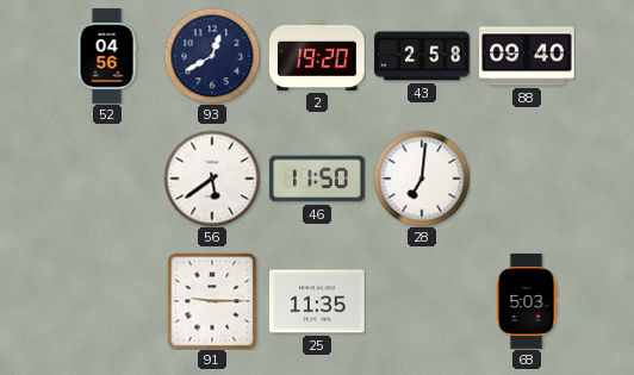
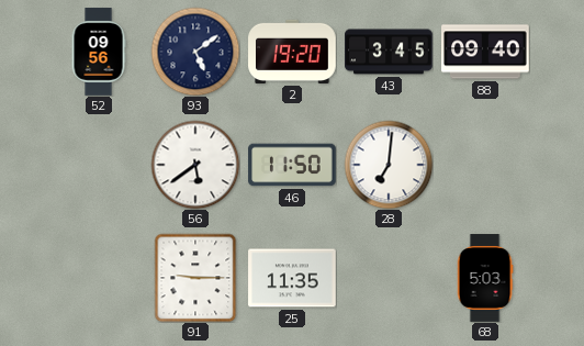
52: 04:56 -> 09:56 (99, 52)
93: 12:40 -> 5:09 (195, 52)
43: 2:58 -> 3:45 (389, 52)
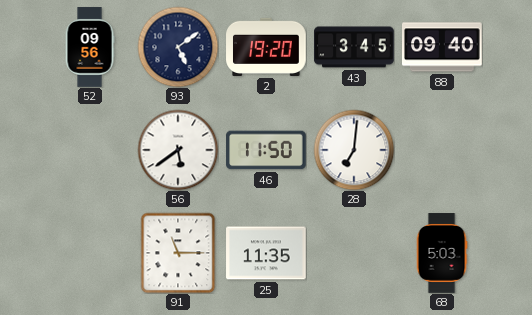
91: 9:15 -> 11:15 (178, 253)
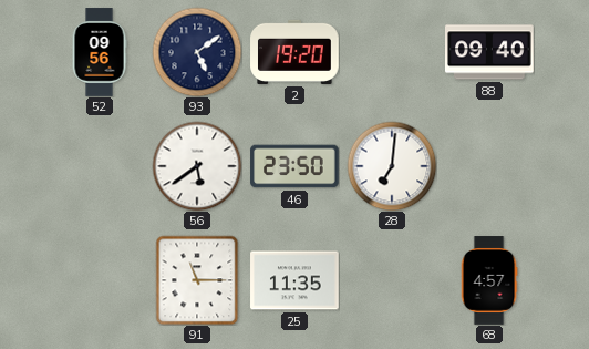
43: 3:45 -> none (354, 47)
46: 11:50 -> 23:50 (294, 166)
68: 5:03 -> 4:57 (489, 280)
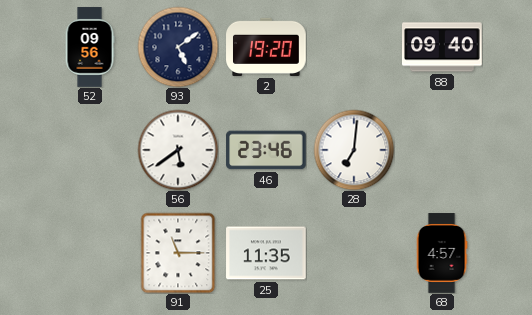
46: 23:50 -> 23:46 (266, 150)
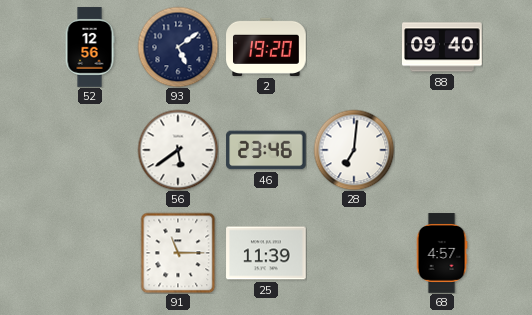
52: 09:56 -> 12:56 (90, 47)
25: 11:35 -> 11:39 (266, 253)
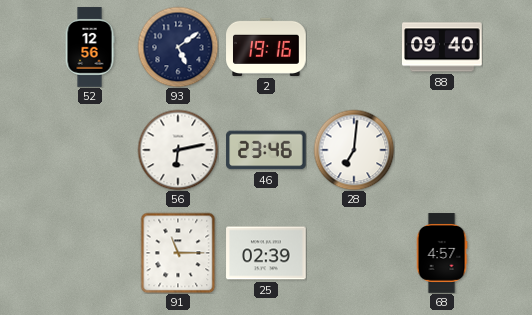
2: 19:20 -> 19:16 (266, 47)
56: 5:39 -> 6:13 (178, 150)
25: 11:39 -> 02:39 (266, 253)
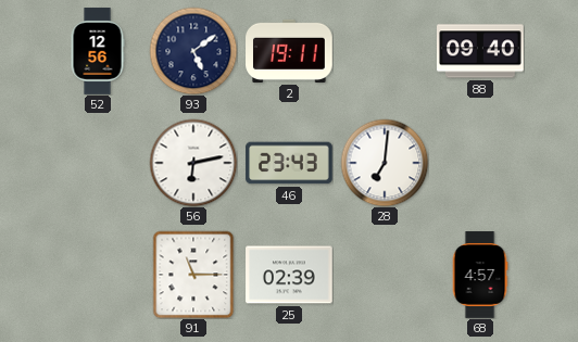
2: 19:16 -> 19:11 (289, 51)
46: 23:46 -> 23:43 (289, 163)
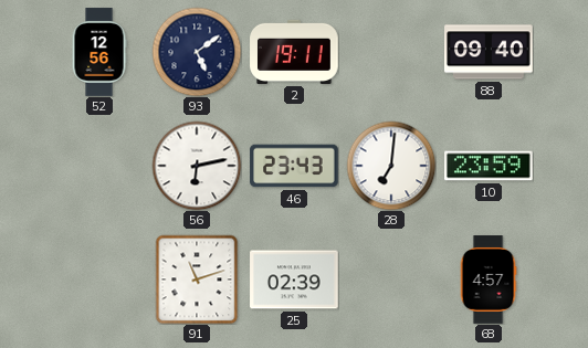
10: none -> 23:59 (490, 166)
91: 11:15 -> 11:12 (197, 280)
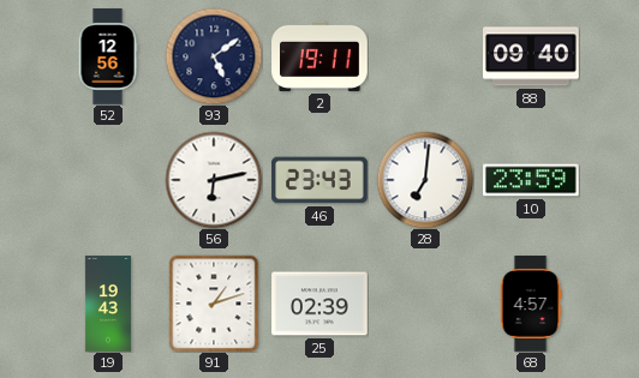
19: none -> 19:43 (108, 304)
91: 11:12 -> 1:12 (214, 304)
